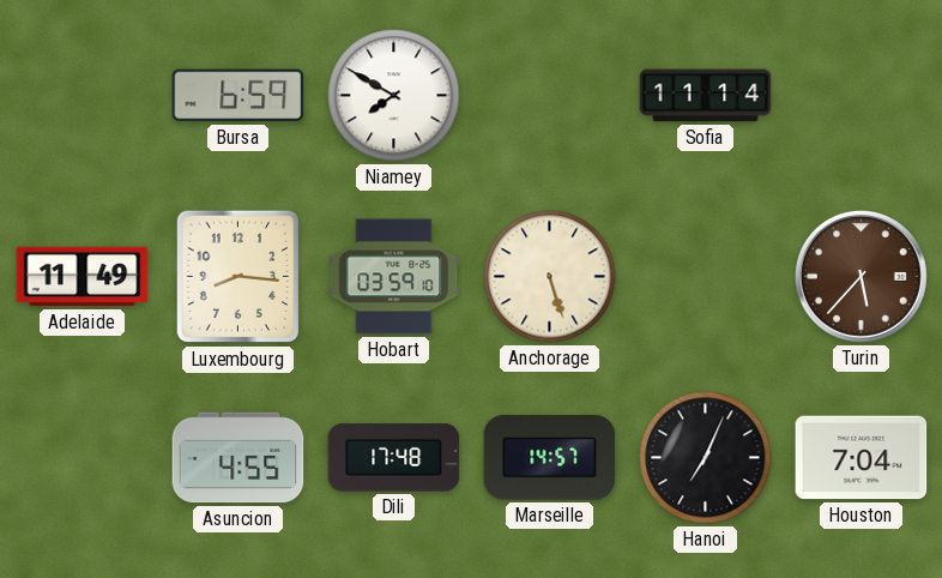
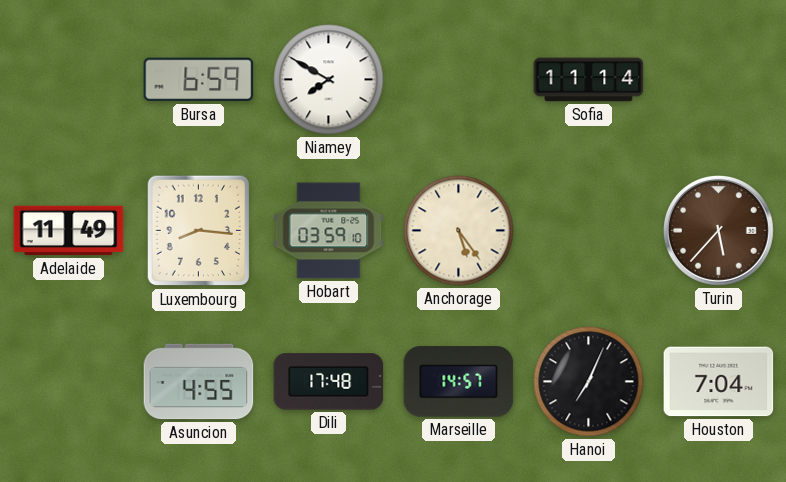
Anchorage: 5:27 -> 5:24 (459, 231)
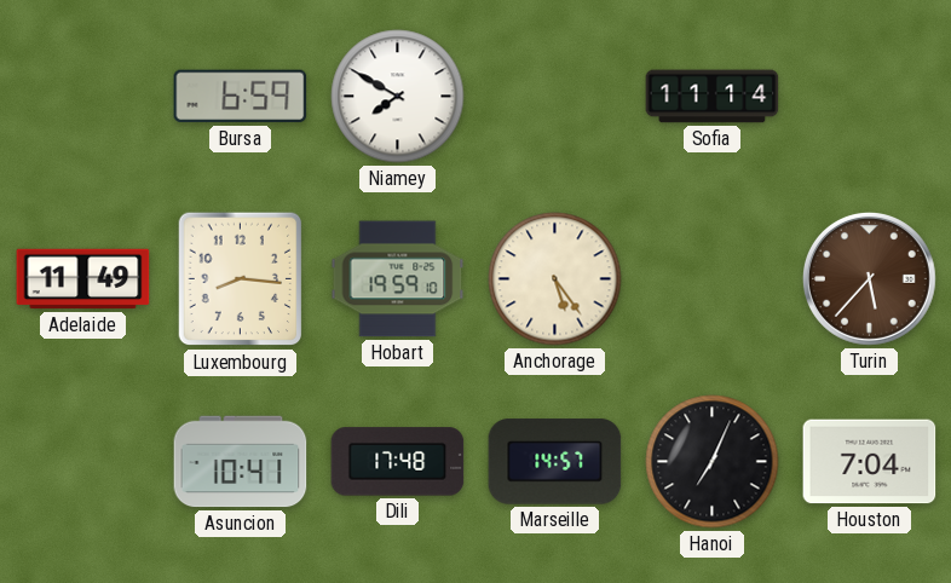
Hobart: 03:59 -> 19:59 (398, 279)
Asuncion: 4:55 -> 10:41 (241, 462)
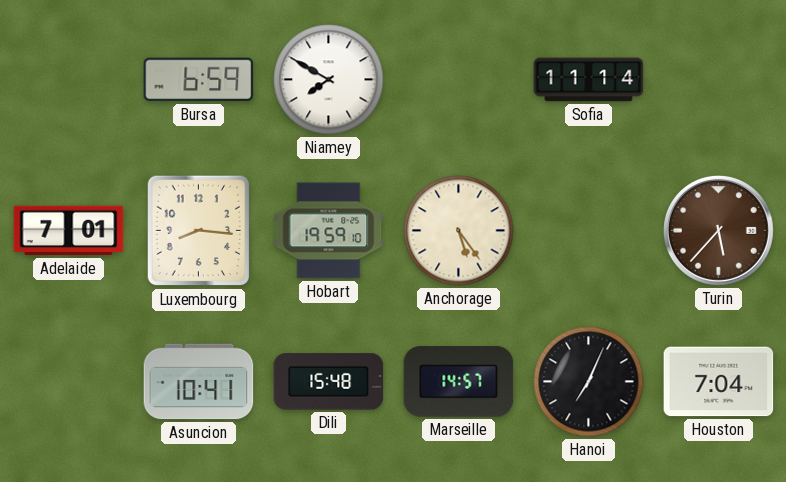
Adelaide: 11:49 -> 7:01 (69, 231)
Dili: 17:48 -> 15:48 (329, 382)
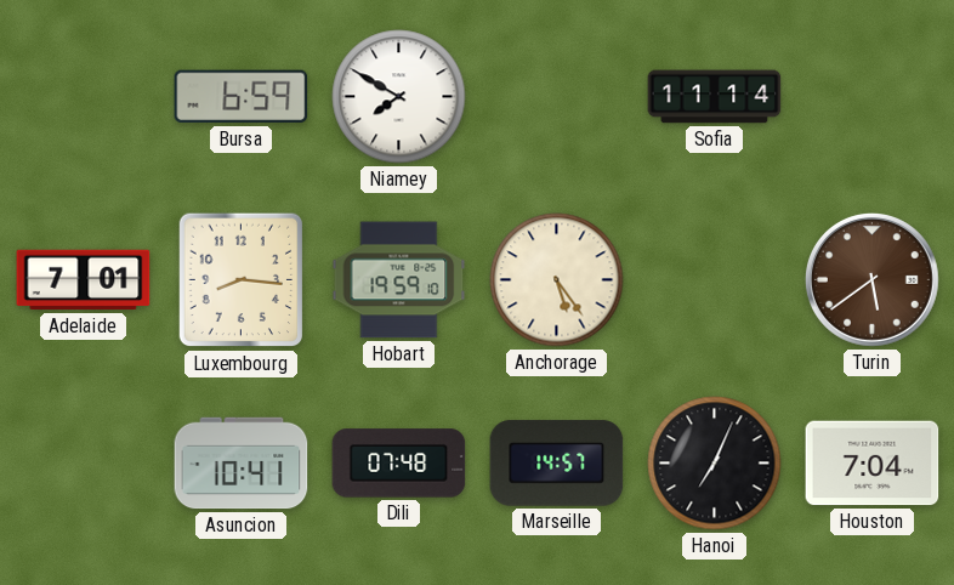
Turin: 5:37 -> 5:39 (871, 279)
Dili: 15:48 -> 07:48 (399, 464)
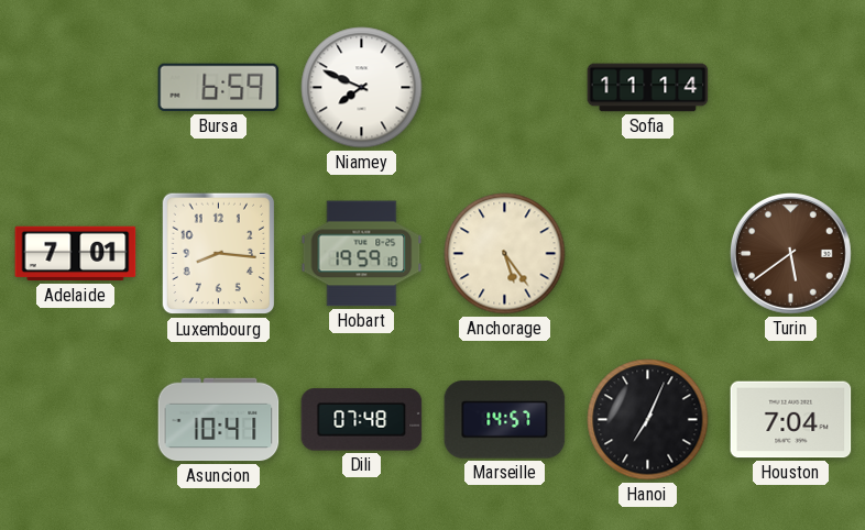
Niamey: 7:50 -> 7:49 (362, 88)
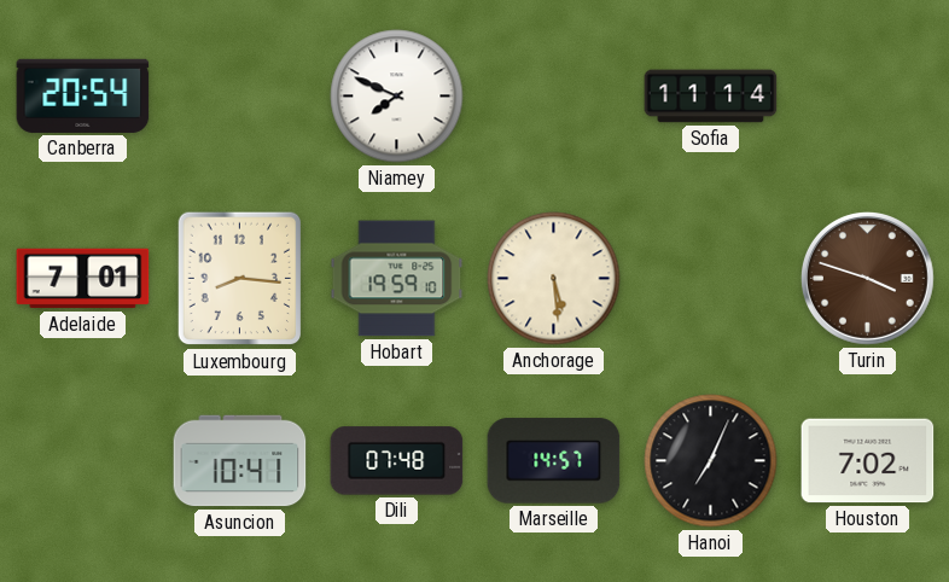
Canberra: none -> 20:54 (83, 95)
Bursa: 6:59 -> none (219, 88)
Anchorage: 5:24 -> 5:29 (554, 279)
Turin: 5:39 -> 3:48 (867, 278)
Houston: 7:04 -> 7:02 (868, 461)
